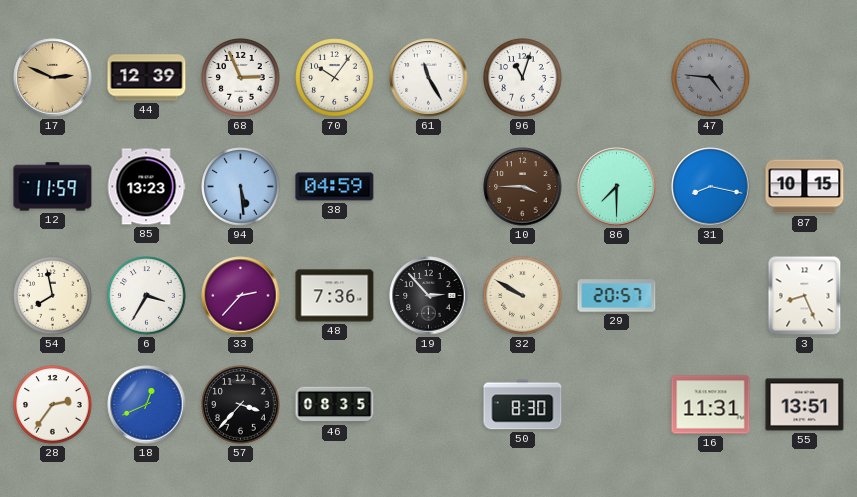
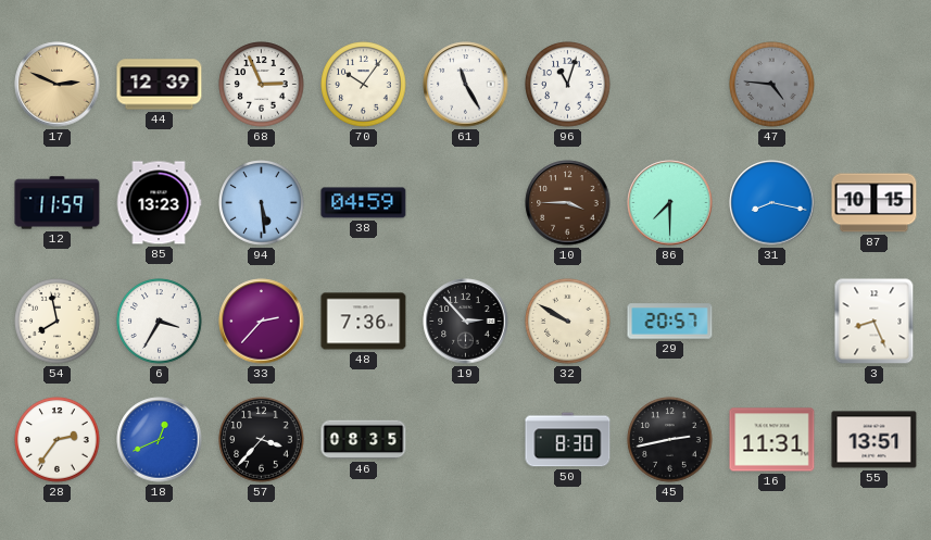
45: none -> 2:43 (670, 440)
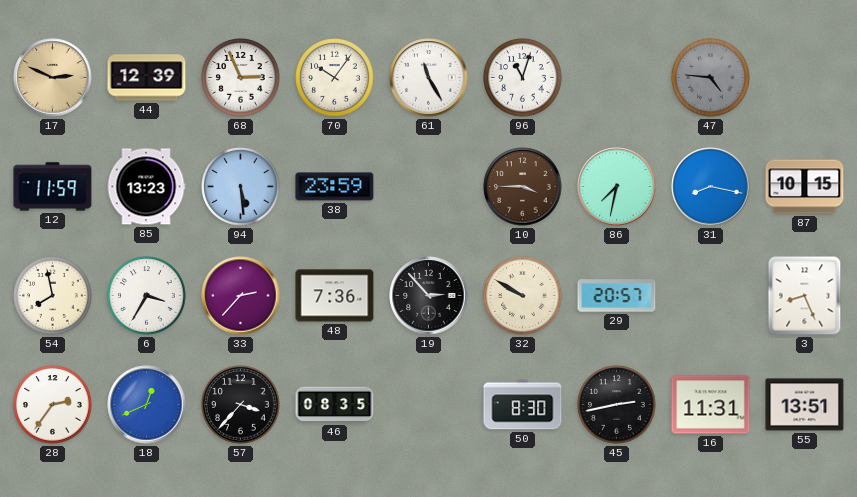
38: 04:59 -> 23:59 (335, 187)
86: 7:30 -> 7:32 (617, 187)
